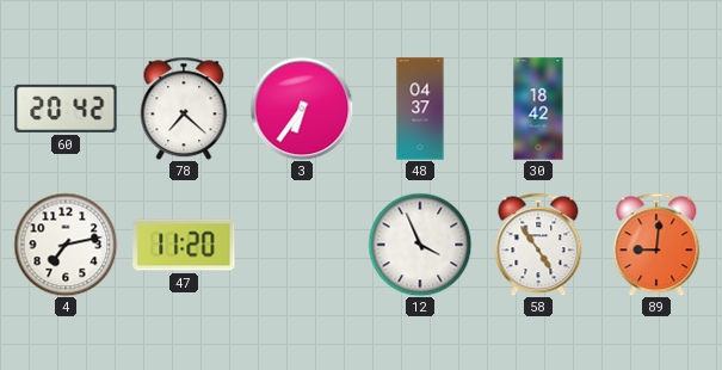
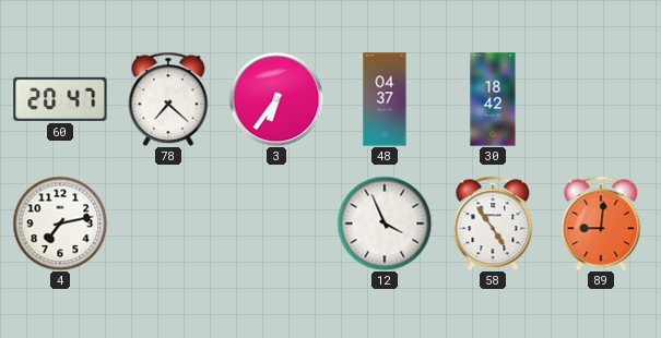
60: 20:42 -> 20:47 (60, 99)
47: 11:20 -> none (184, 245)
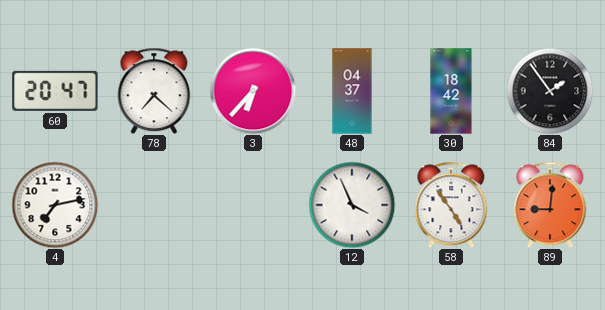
3: 6:36 -> 6:37 (253, 91)
84: none -> 1:54 (550, 91)
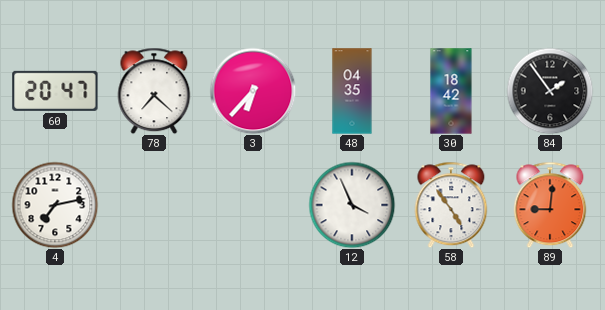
48: 04:37 -> 04:35 (352, 91)
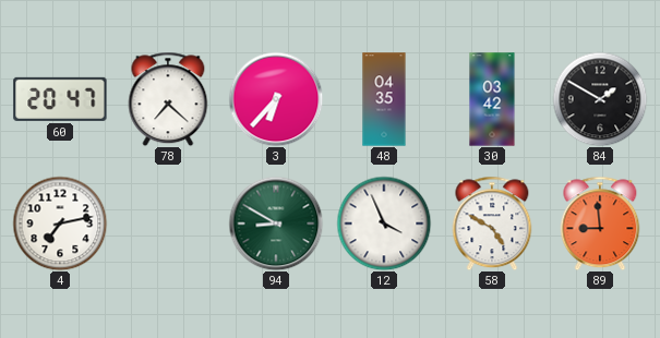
30: 18:42 -> 03:42 (492, 99)
84: 1:54 -> 1:50 (600, 99)
94: none -> 8:50 (276, 224)
58: 4:54 -> 4:50 (492, 224)
89: 9:01 -> 8:59 (600, 224)
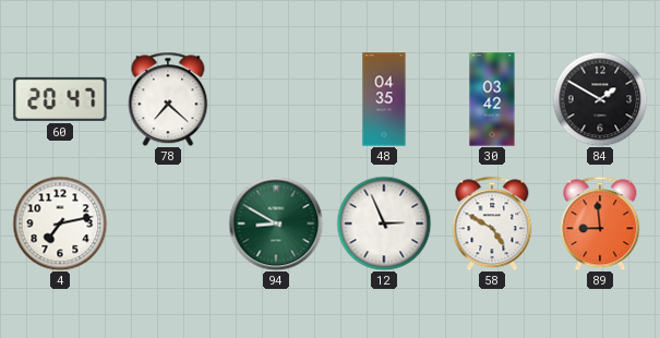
3: 6:37 -> none (276, 99)
12: 3:56 -> 2:56 (384, 224)
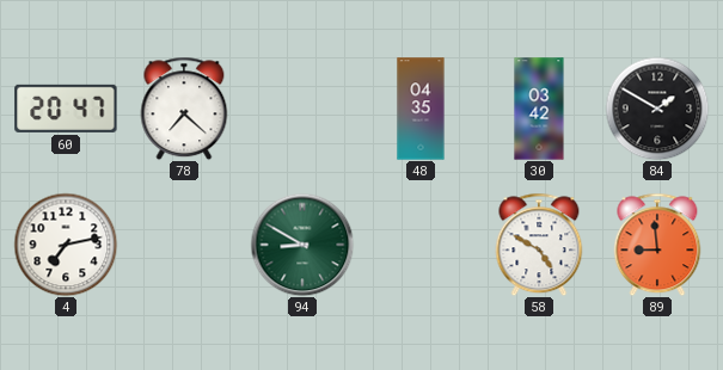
12: 2:56 -> none (384, 224)
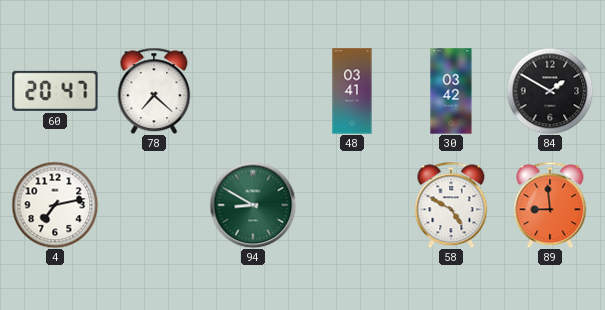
48: 04:35 -> 03:41 (352, 91)
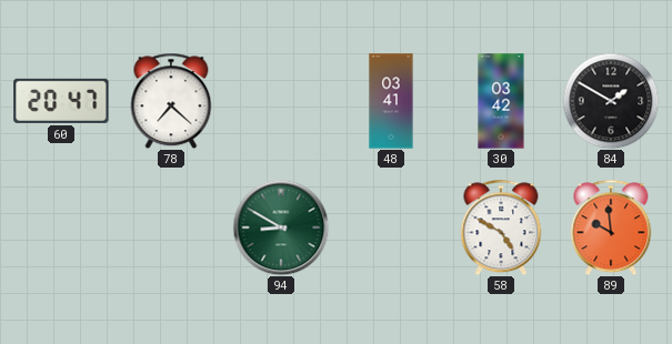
4: 7:13 -> none (55, 205)
89: 8:59 -> 9:59 (611, 227)
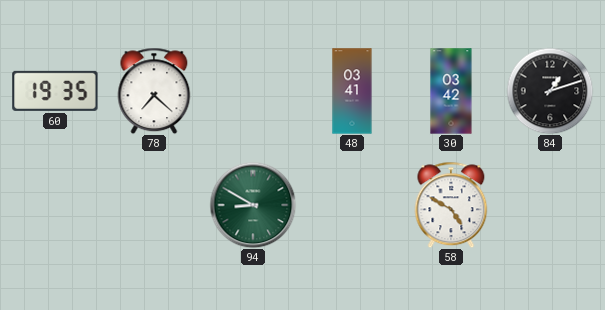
60: 20:47 -> 19:35 (55, 91)
84: 1:50 -> 1:12 (550, 91)
89: 9:59 -> none (611, 227)
